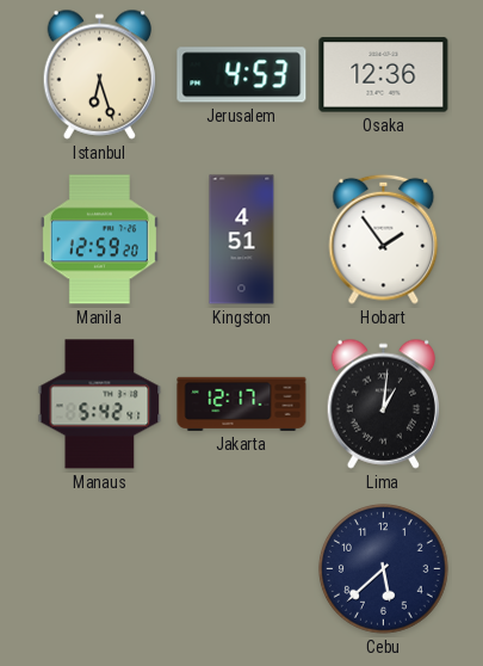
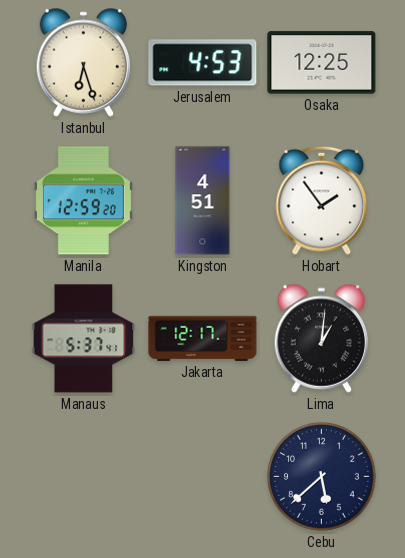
Osaka: 12:36 -> 12:25 (322, 63)
Manaus: 5:42 -> 5:37 (84, 339)
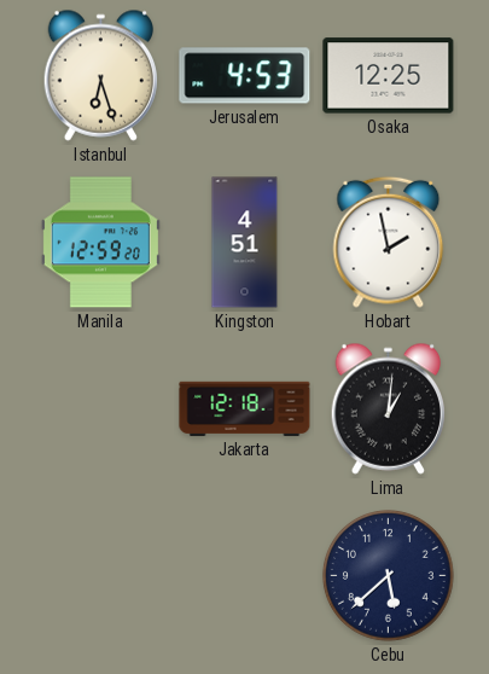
Hobart: 1:54 -> 1:58 (389, 242)
Manaus: 5:37 -> none (84, 339)
Jakarta: 12:17 -> 12:18 (245, 408)
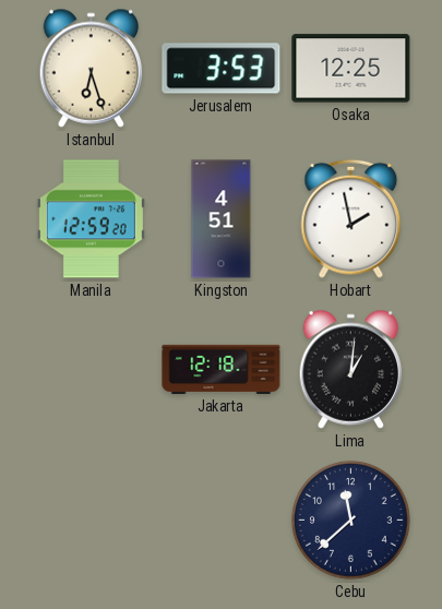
Jerusalem: 4:53 -> 3:53 (222, 69)
Cebu: 5:38 -> 11:38 (351, 521)
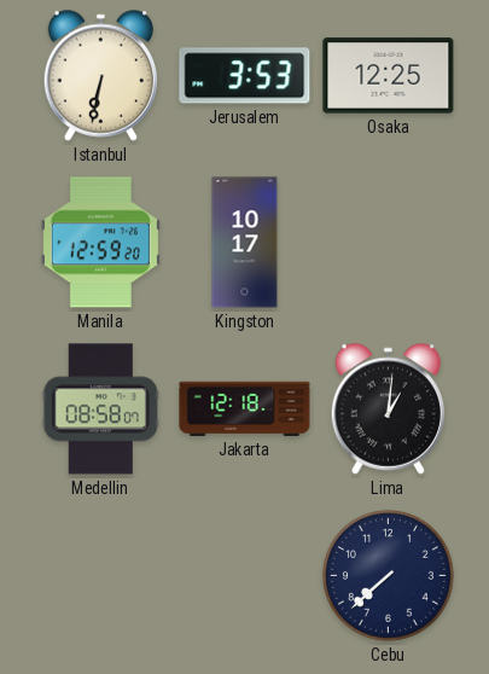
Istanbul: 6:27 -> 6:32 (101, 75)
Kingston: 4:51 -> 10:17 (245, 243)
Hobart: 1:58 -> none (351, 218)
Medellin: none -> 08:58 (100, 409)
Cebu: 11:38 -> 7:38 (389, 576)
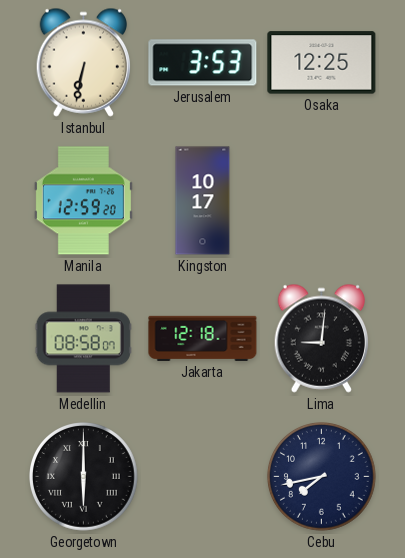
Lima: 1:01 -> 9:01 (322, 338)
Georgetown: none -> 6:00 (84, 477)
Cebu: 7:38 -> 7:43 (322, 477)
